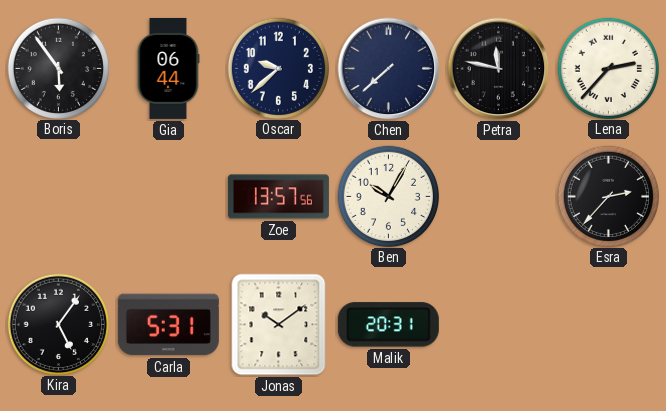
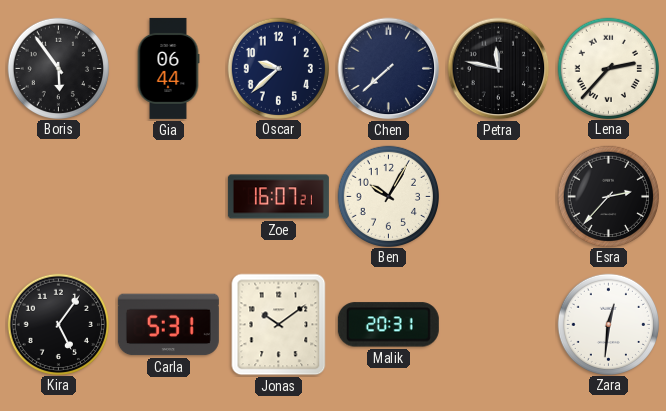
Zoe: 13:57 -> 16:07 (278, 197)
Zara: none -> 12:31 (608, 324)
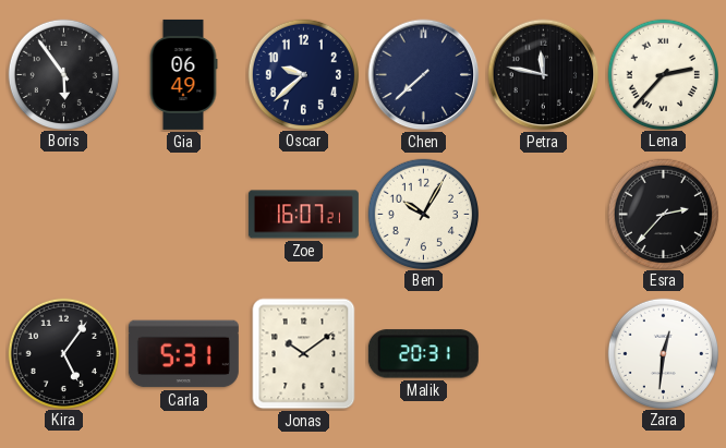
Gia: 06:44 -> 06:49 (183, 74)
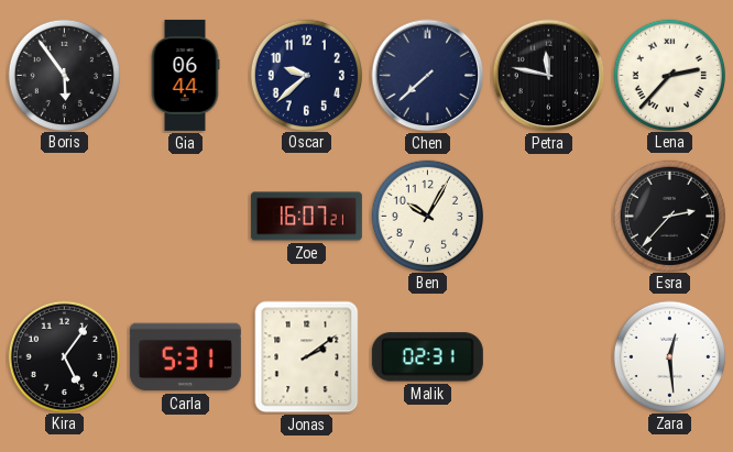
Gia: 06:49 -> 06:44 (185, 75)
Jonas: 10:09 -> 2:09 (307, 357)
Malik: 20:31 -> 02:31 (427, 357)
Zara: 12:31 -> 12:29 (669, 356)
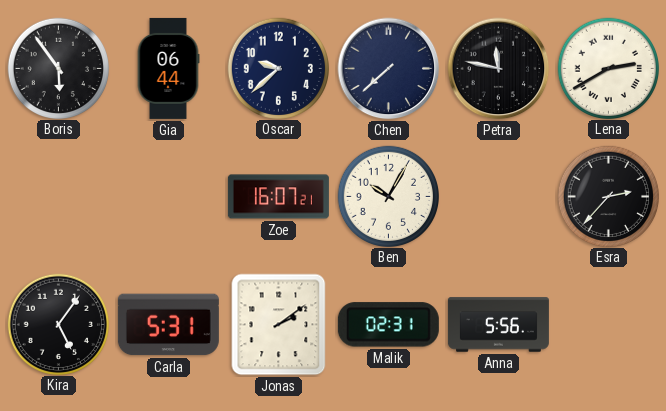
Lena: 2:37 -> 2:40 (608, 68)
Anna: none -> 5:56 (498, 325)
Zara: 12:29 -> none (669, 356)
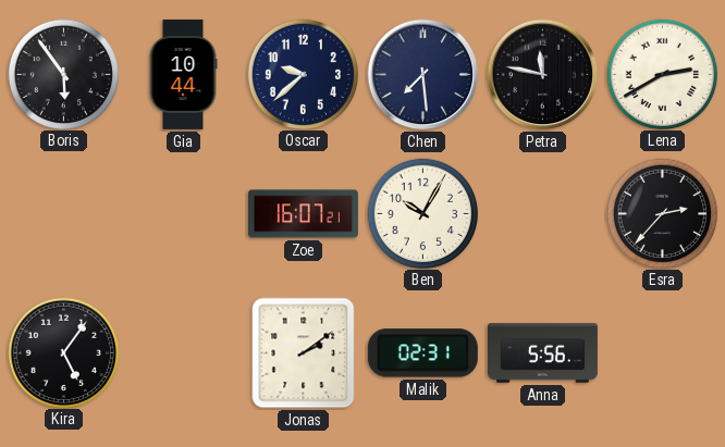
Gia: 06:44 -> 10:44 (183, 74)
Chen: 7:38 -> 7:29 (423, 75)
Carla: 5:31 -> none (168, 325)
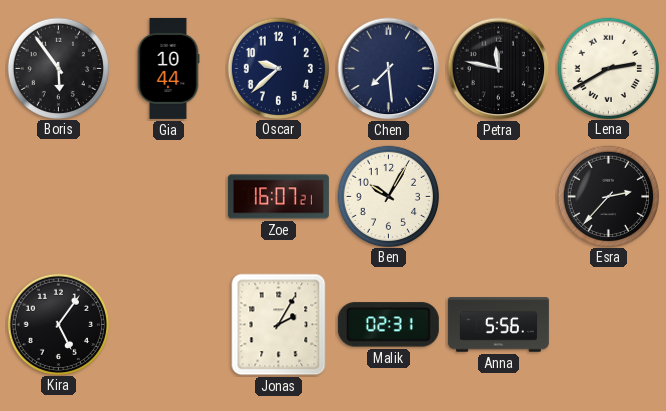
Jonas: 2:09 -> 2:05 (279, 325)
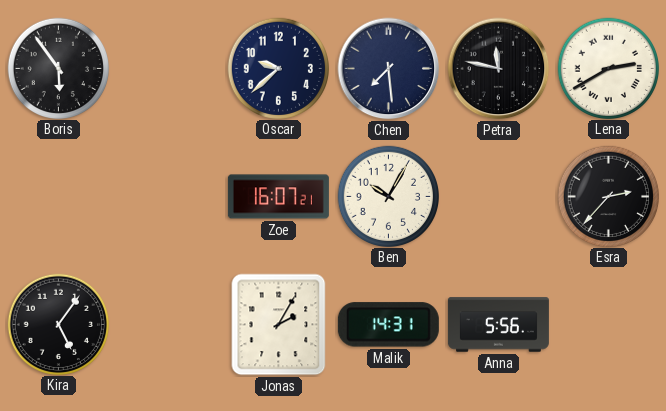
Gia: 10:44 -> none (168, 68)
Malik: 02:31 -> 14:31 (388, 325)
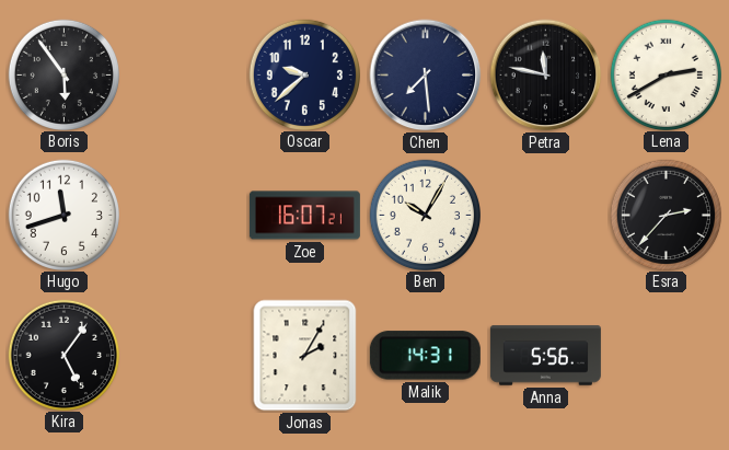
Hugo: none -> 11:42 (63, 215)
